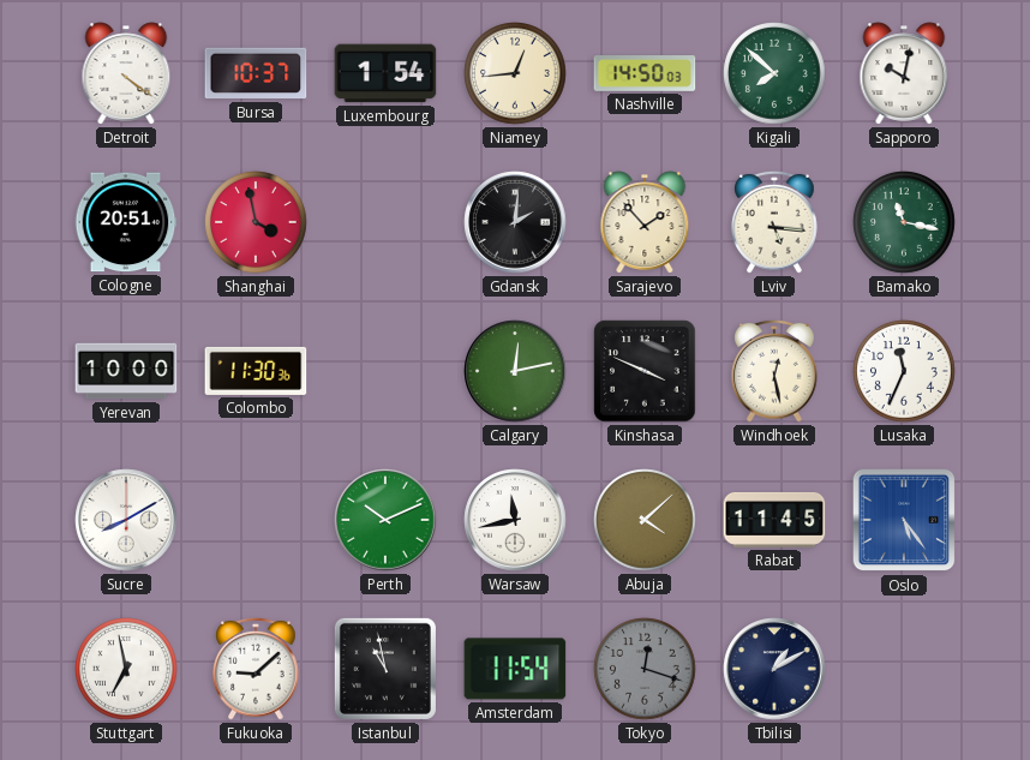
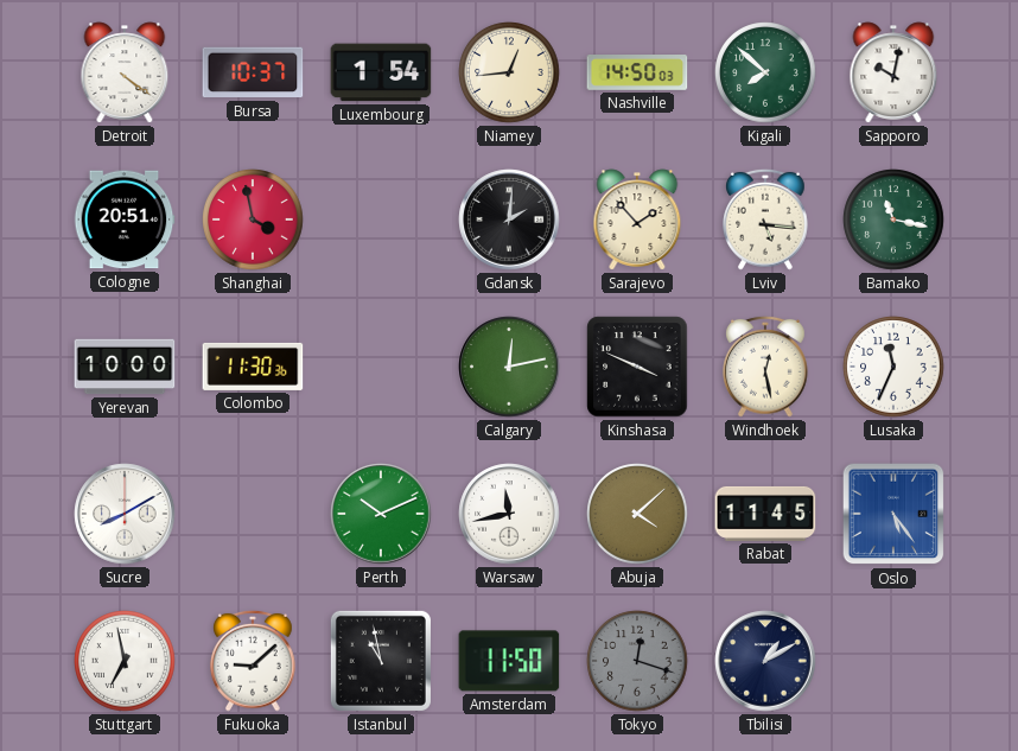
Amsterdam: 11:54 -> 11:50 (509, 661)
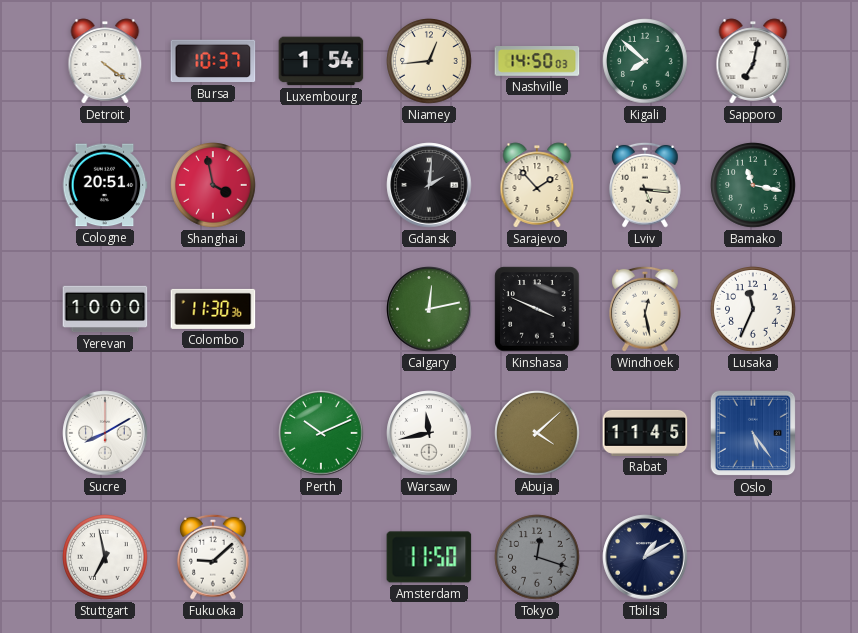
Sapporo: 10:02 -> 7:02 (753, 61)
Istanbul: 10:58 -> none (381, 661)
